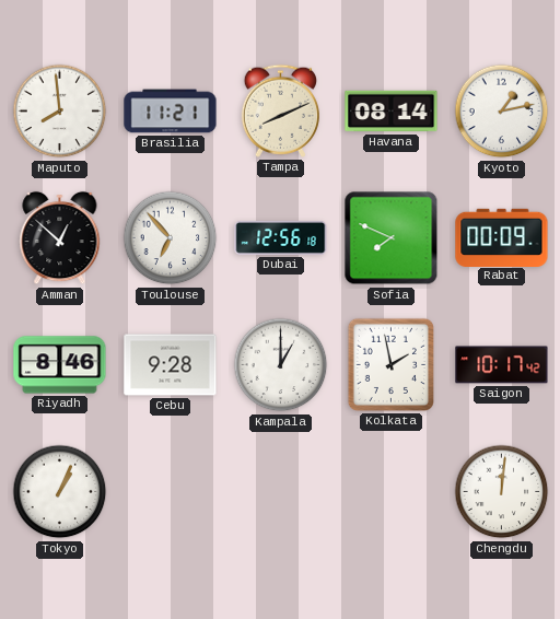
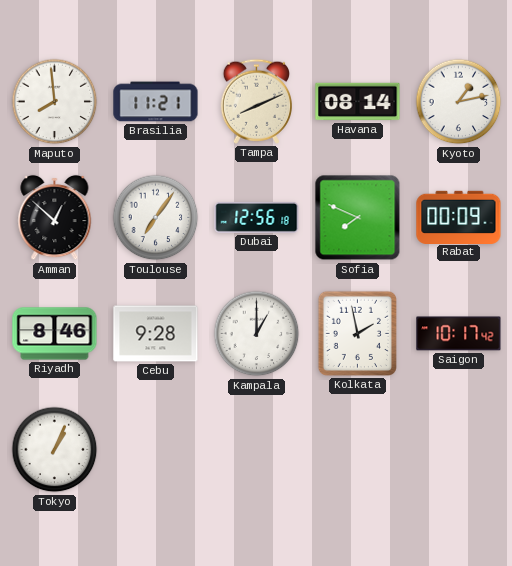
Toulouse: 6:53 -> 7:06 (156, 218)
Chengdu: 12:01 -> none (502, 492)
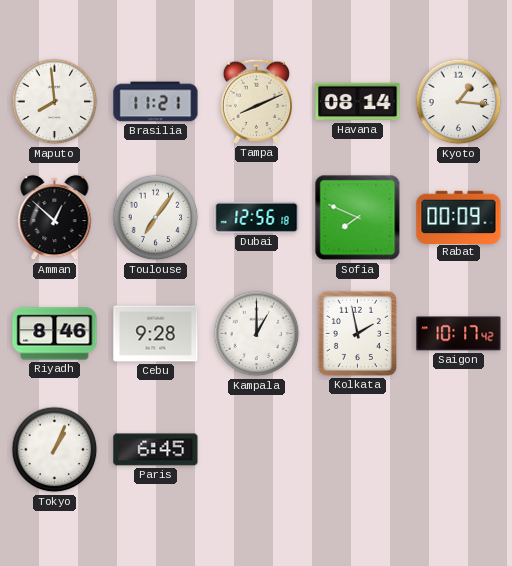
Kyoto: 1:13 -> 1:16 (459, 102)
Paris: none -> 6:45 (156, 450)
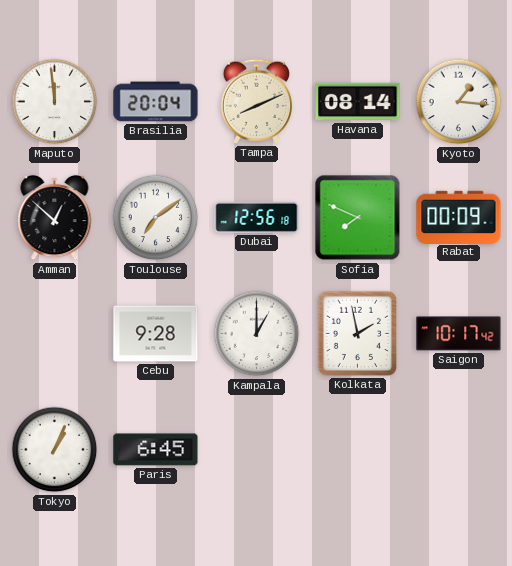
Maputo: 7:59 -> 11:59 (55, 102)
Brasilia: 11:21 -> 20:04 (156, 102)
Toulouse: 7:06 -> 7:09 (156, 218)
Riyadh: 8:46 -> none (55, 334)
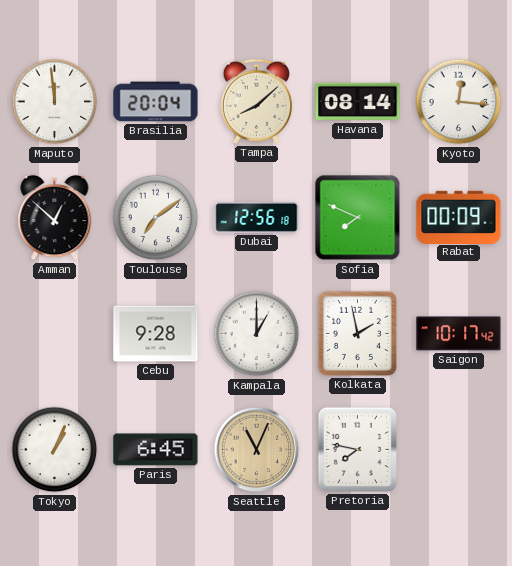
Tampa: 8:11 -> 8:08 (256, 101)
Kyoto: 1:16 -> 12:16 (459, 102)
Seattle: none -> 11:04 (257, 450)
Pretoria: none -> 7:47 (357, 449)
